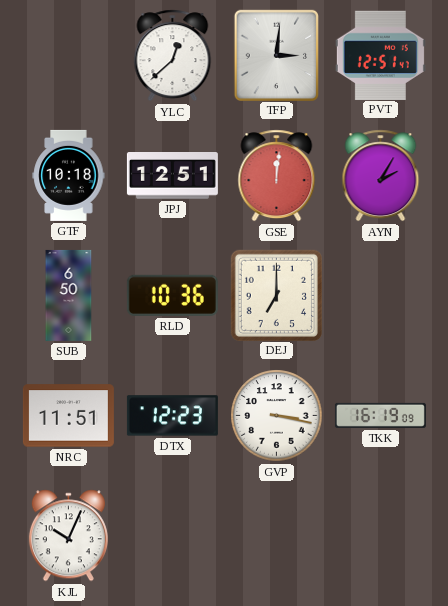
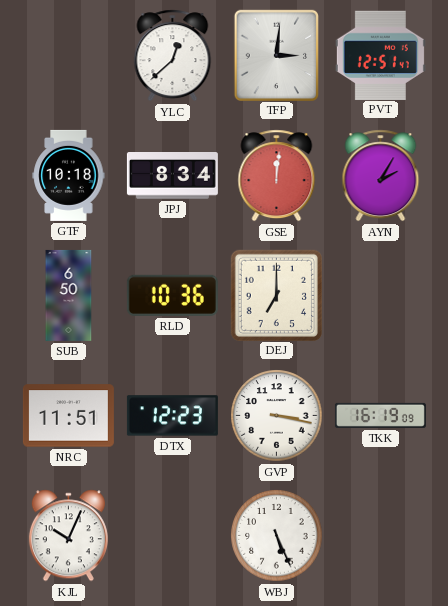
JPJ: 12:51 -> 8:34 (172, 176)
WBJ: none -> 5:26 (277, 536)
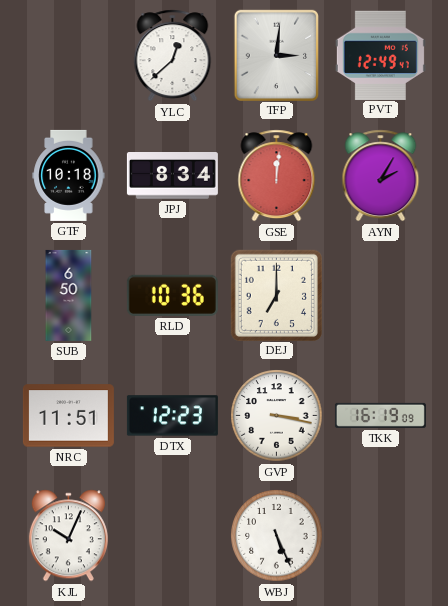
PVT: 12:51 -> 12:49 (380, 55)
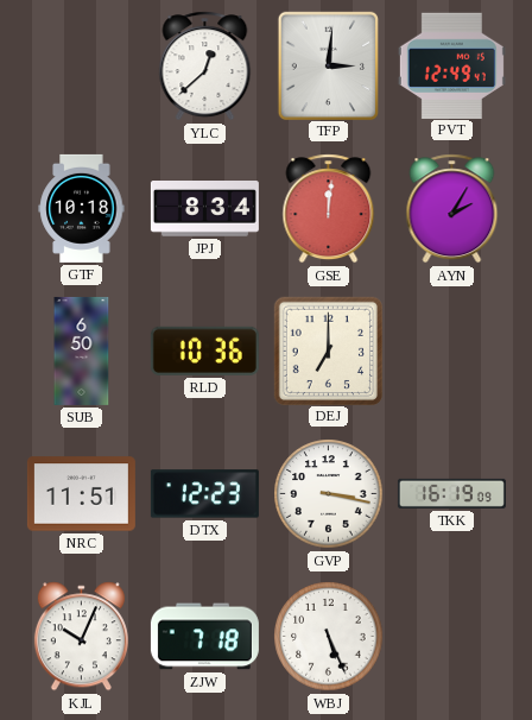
ZJW: none -> 7:18 (204, 637)
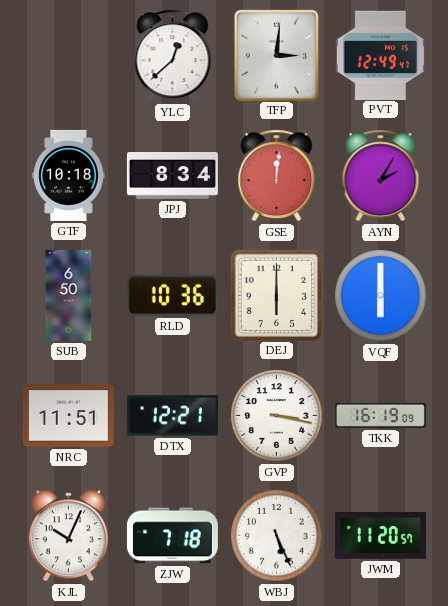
DEJ: 7:00 -> 6:00 (276, 295)
VQF: none -> 6:00 (381, 296)
DTX: 12:23 -> 12:21 (172, 416)
JWM: none -> 11:20 (380, 536)
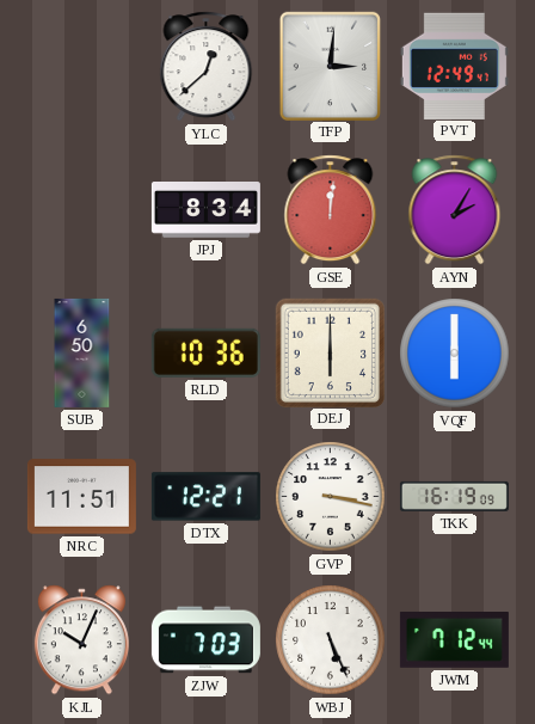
GTF: 10:18 -> none (69, 175)
ZJW: 7:18 -> 7:03 (205, 640)
JWM: 11:20 -> 7:12 (454, 640)
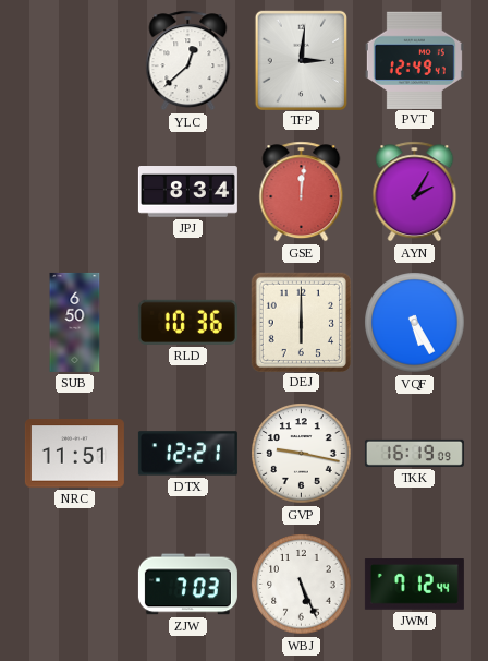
VQF: 6:00 -> 5:25 (415, 323)
GVP: 3:17 -> 9:17 (302, 454)
KJL: 10:04 -> none (81, 640)
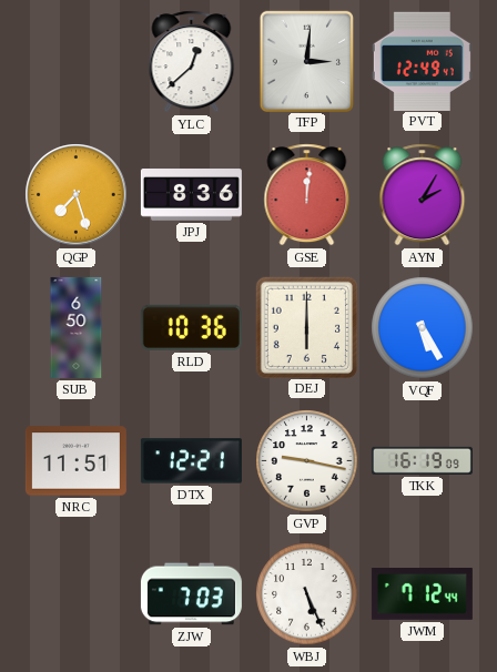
QGP: none -> 7:27 (77, 195)
JPJ: 8:34 -> 8:36 (191, 195)
